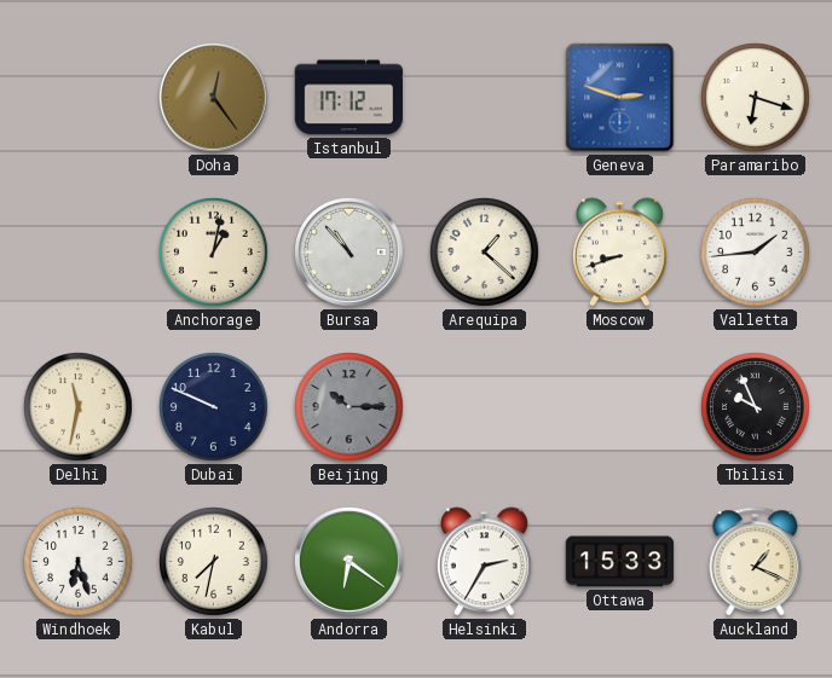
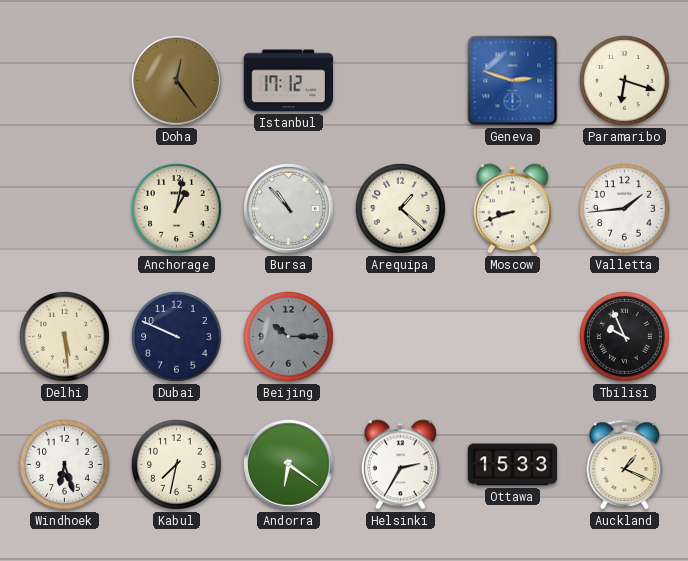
Delhi: 11:32 -> 5:29 (65, 337)
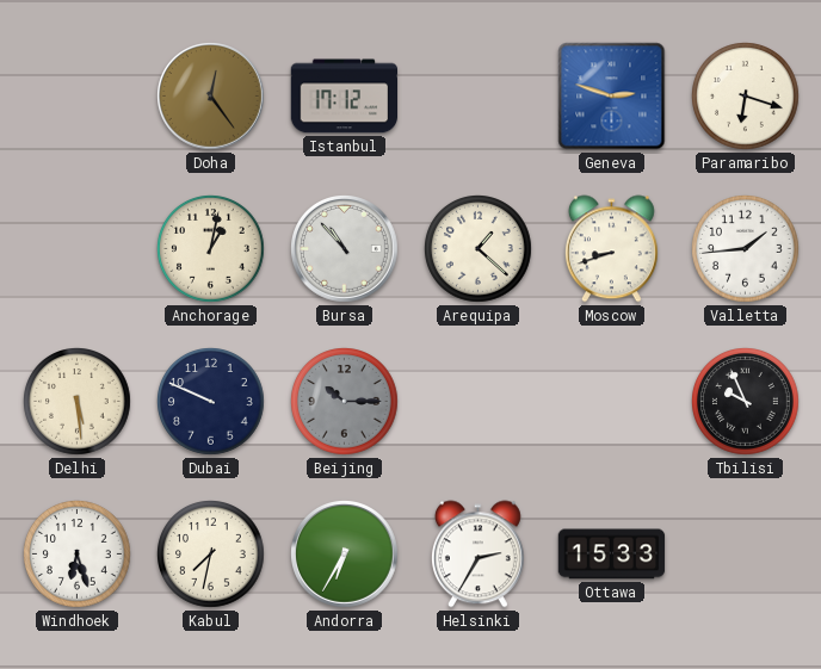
Andorra: 6:21 -> 6:35 (345, 555)
Auckland: 1:19 -> none (625, 465)
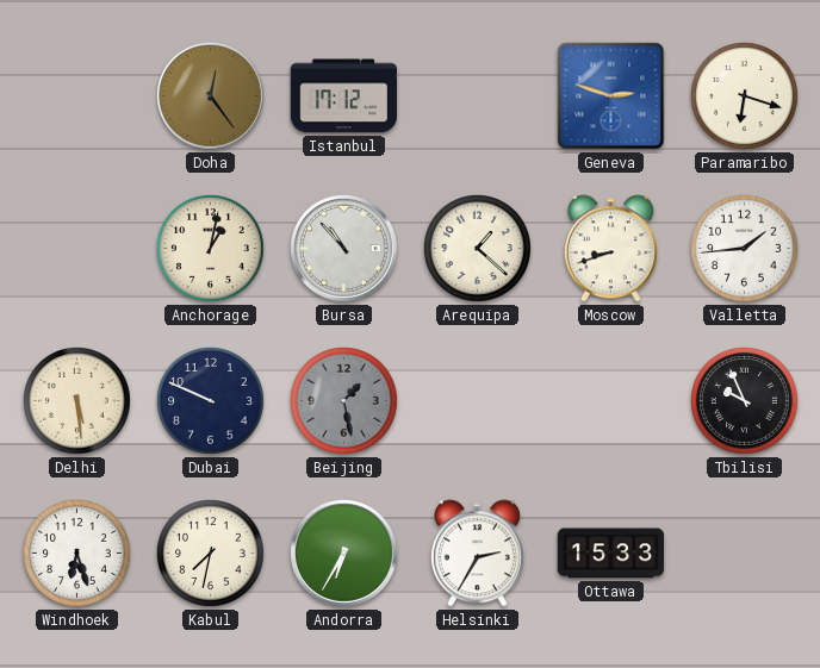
Beijing: 10:15 -> 1:28 (344, 401)
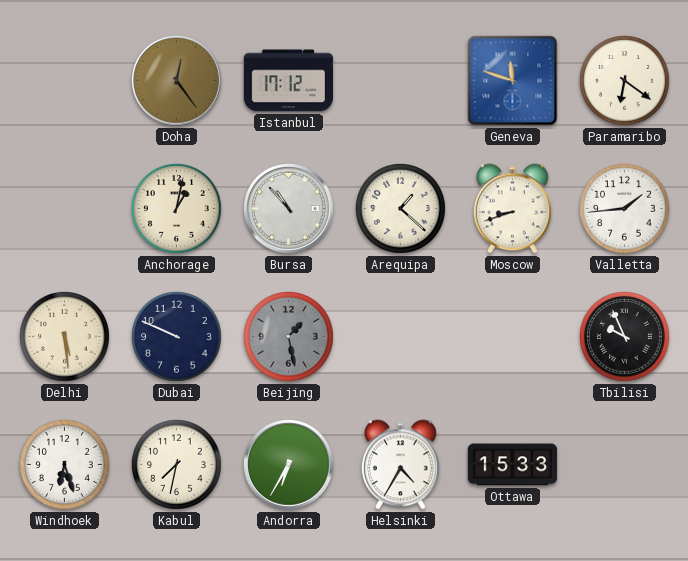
Geneva: 2:48 -> 11:48 (513, 81)
Paramaribo: 6:18 -> 6:21 (625, 81)
Helsinki: 2:35 -> 4:35 (400, 465)
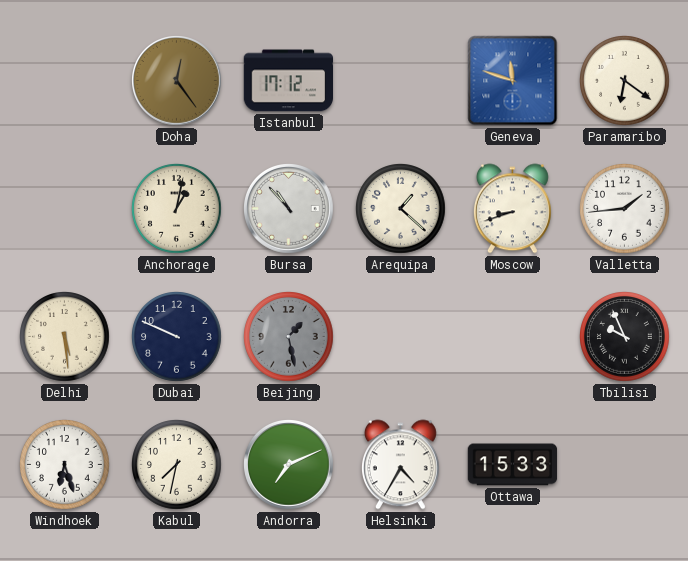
Andorra: 6:35 -> 7:11 (289, 465)
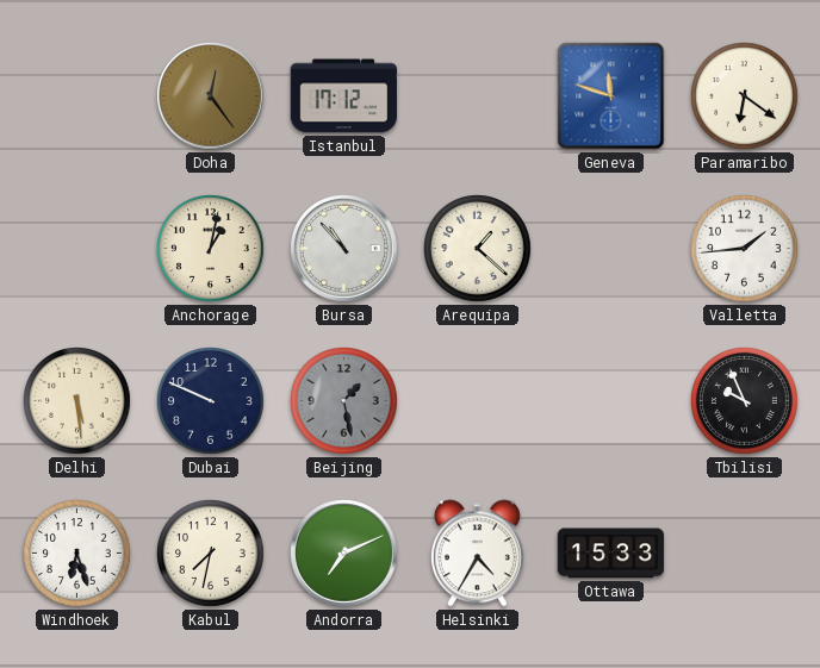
Moscow: 8:42 -> none (512, 209)
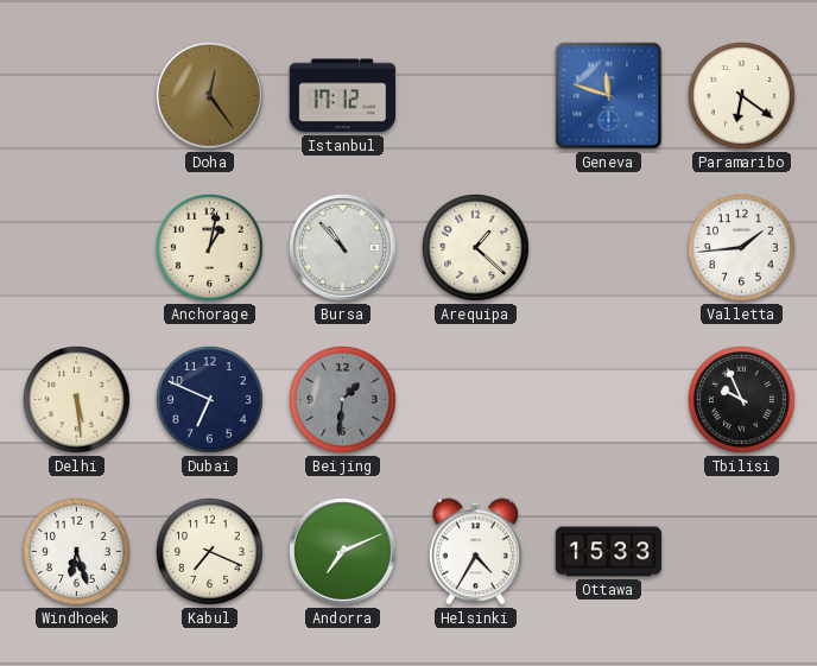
Dubai: 9:49 -> 6:49 (210, 400)
Beijing: 1:28 -> 1:31 (343, 400)
Kabul: 7:32 -> 7:19 (210, 552)
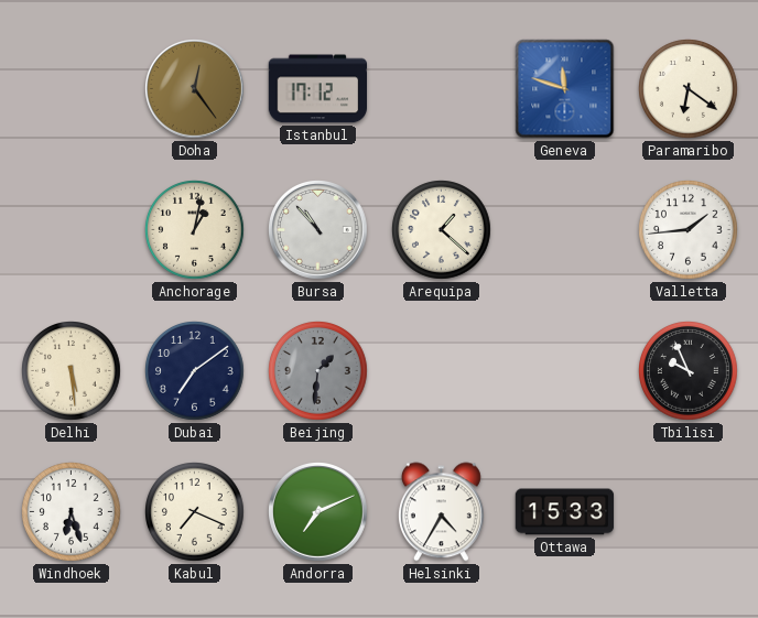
Dubai: 6:49 -> 7:09 (195, 371)
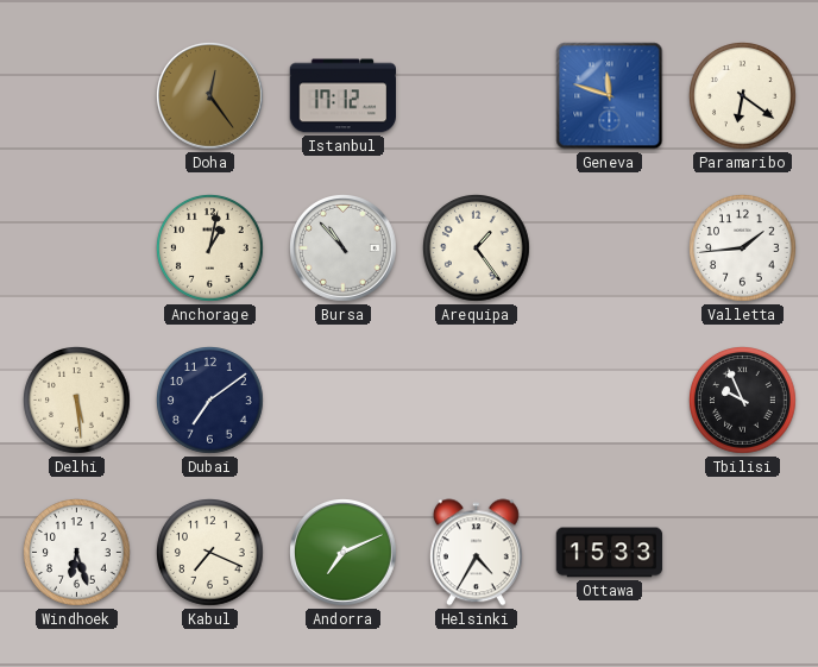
Arequipa: 1:22 -> 1:24 (477, 248)
Beijing: 1:31 -> none (318, 371)
